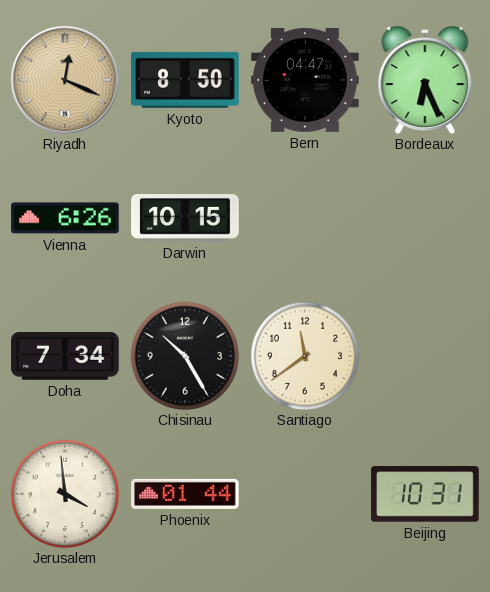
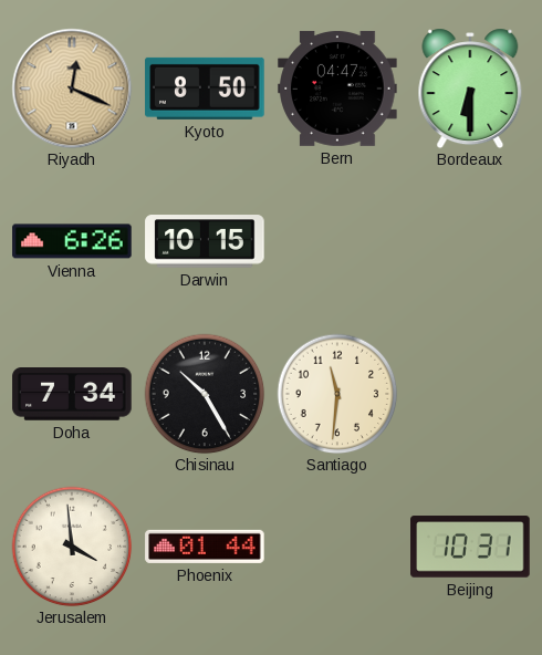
Bordeaux: 6:26 -> 6:30 (470, 89)
Santiago: 11:39 -> 11:31 (337, 394)
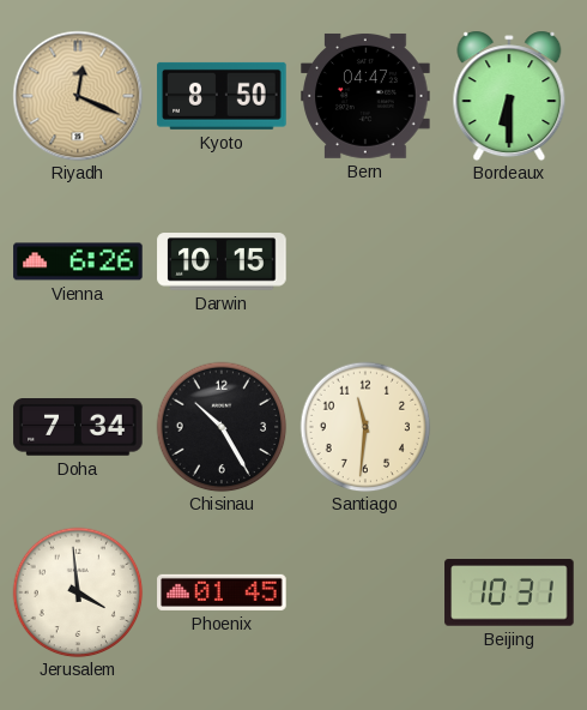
Phoenix: 01:44 -> 01:45 (222, 592)
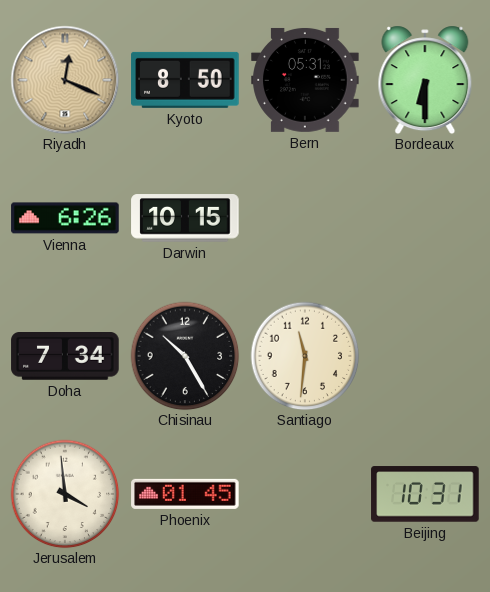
Bern: 04:47 -> 05:31 (305, 80)
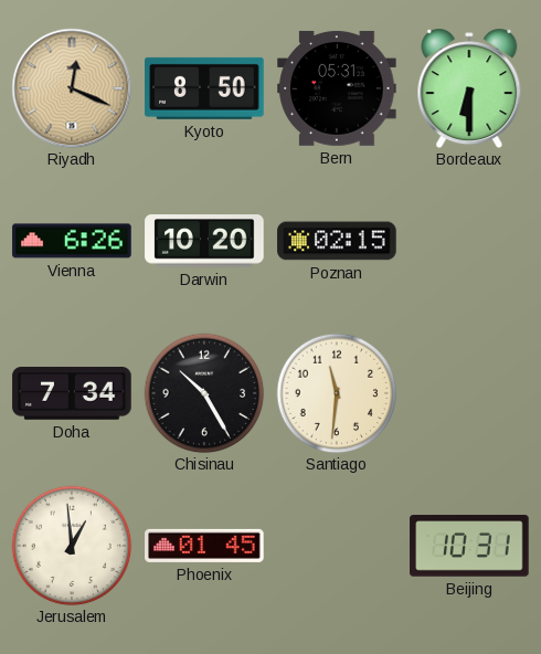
Darwin: 10:15 -> 10:20 (204, 241)
Poznan: none -> 02:15 (337, 241)
Jerusalem: 3:59 -> 12:59 (72, 546)
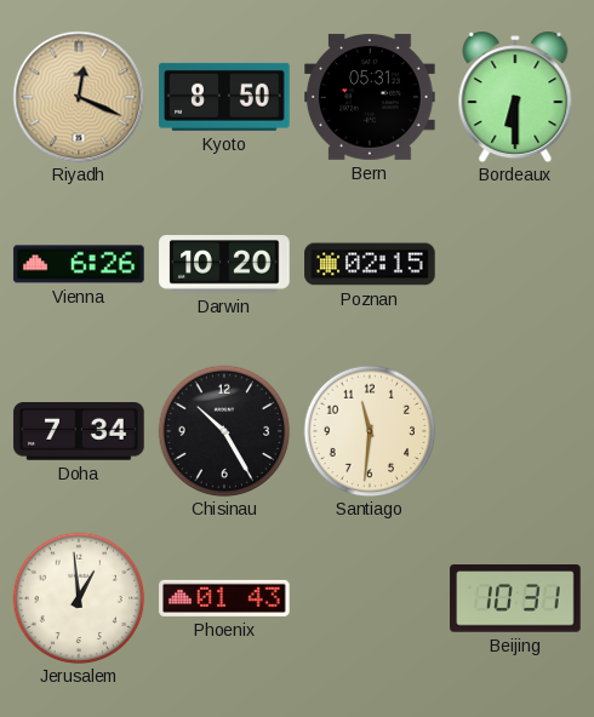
Phoenix: 01:45 -> 01:43 (224, 598)
